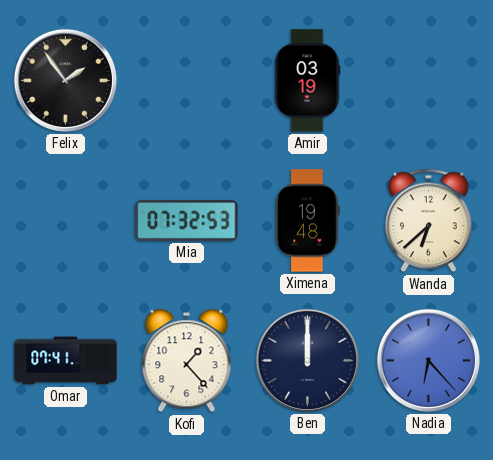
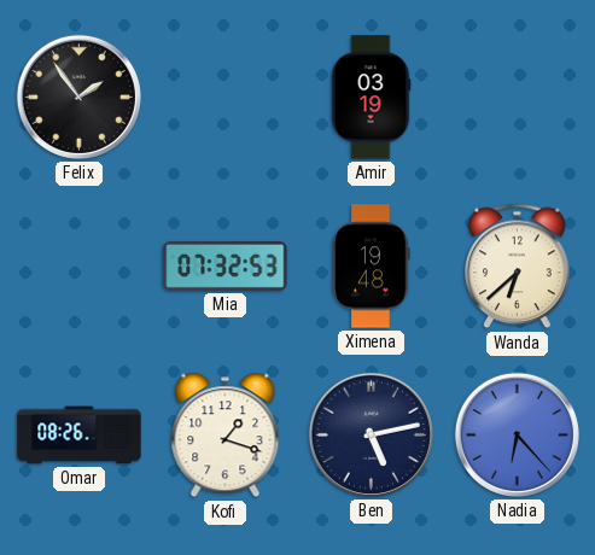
Omar: 07:41 -> 08:26 (80, 436)
Kofi: 1:23 -> 1:18 (226, 436)
Ben: 12:00 -> 5:13 (371, 434)
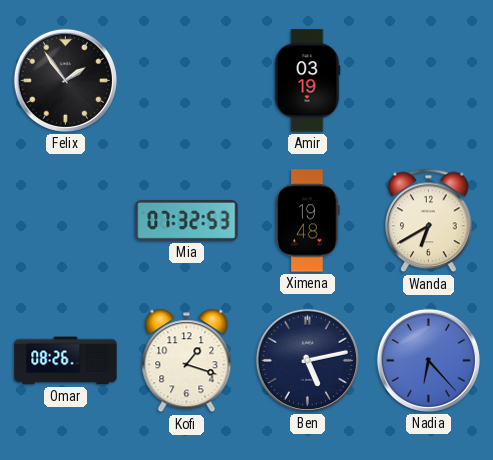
Wanda: 6:38 -> 6:40 (429, 221)
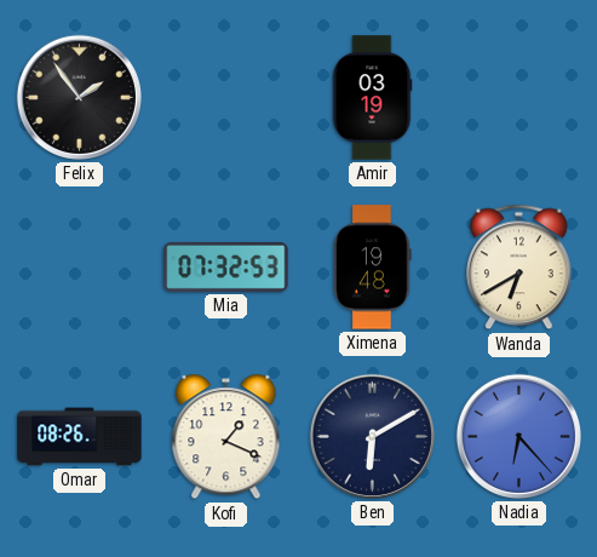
Kofi: 1:18 -> 1:19 (226, 437)
Ben: 5:13 -> 6:10 (372, 436)
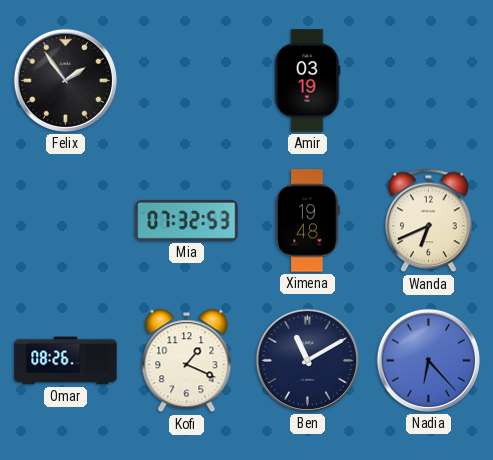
Wanda: 6:40 -> 6:41 (429, 221)
Ben: 6:10 -> 11:10 (307, 360)
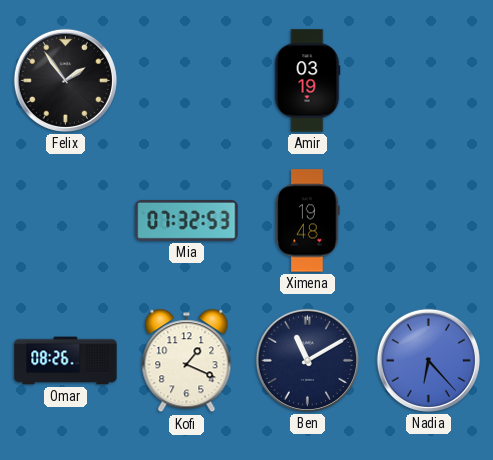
Wanda: 6:41 -> none (429, 221)
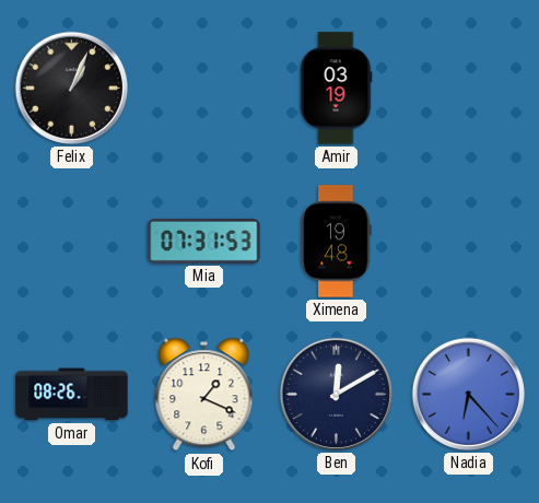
Felix: 1:54 -> 1:04 (71, 87)
Mia: 07:32 -> 07:31 (204, 241)
Ben: 11:10 -> 12:10 (336, 394)
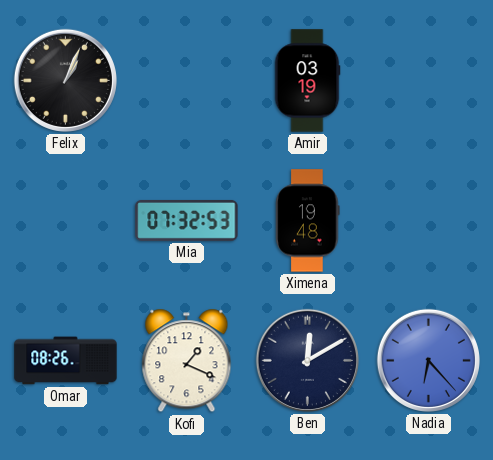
Mia: 07:31 -> 07:32 (187, 220)
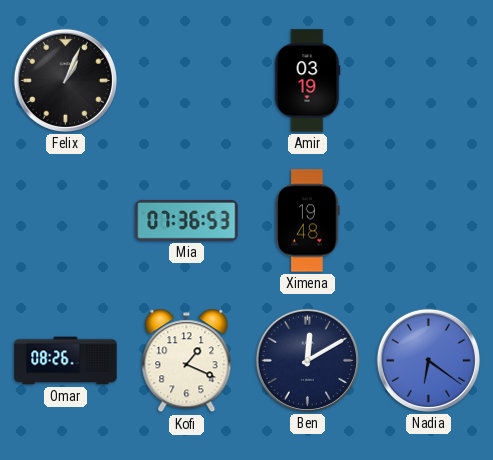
Mia: 07:32 -> 07:36 (187, 220)
Nadia: 6:23 -> 6:21 (428, 360)
